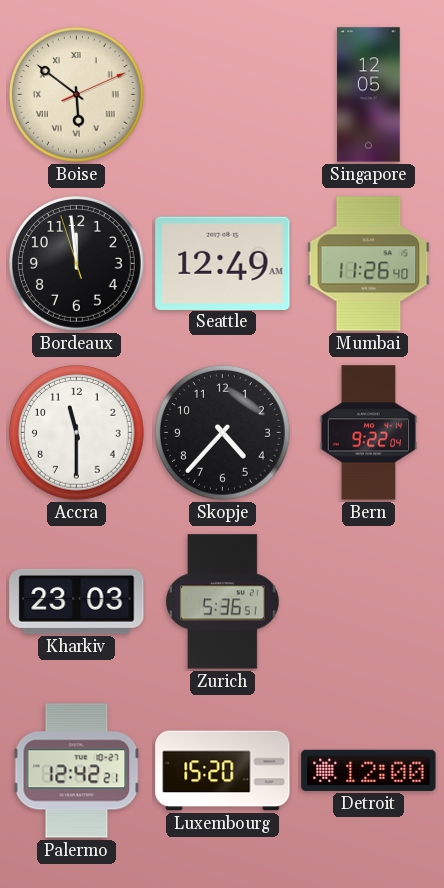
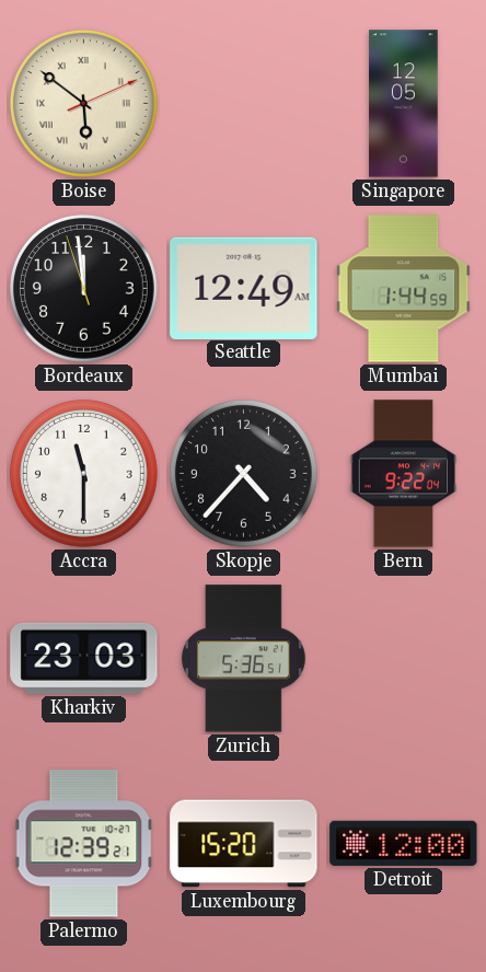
Mumbai: 11:26 -> 1:44 (404, 289)
Palermo: 12:42 -> 12:39 (84, 844)
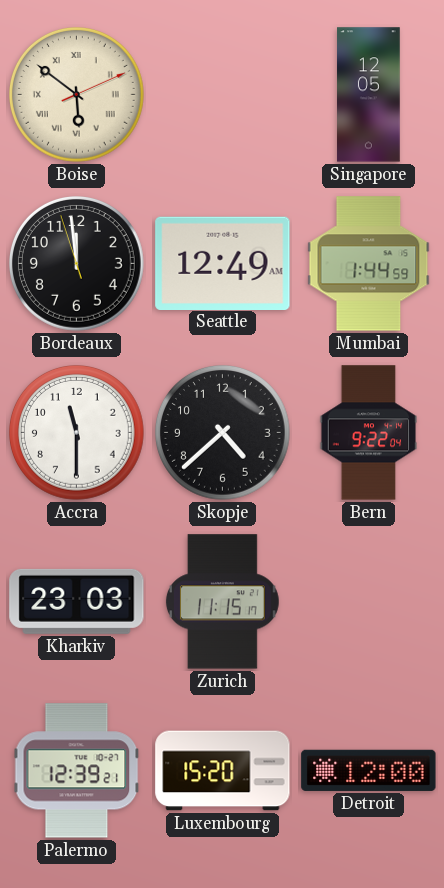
Skopje: 4:37 -> 4:38 (223, 433)
Zurich: 5:36 -> 11:15 (222, 602)
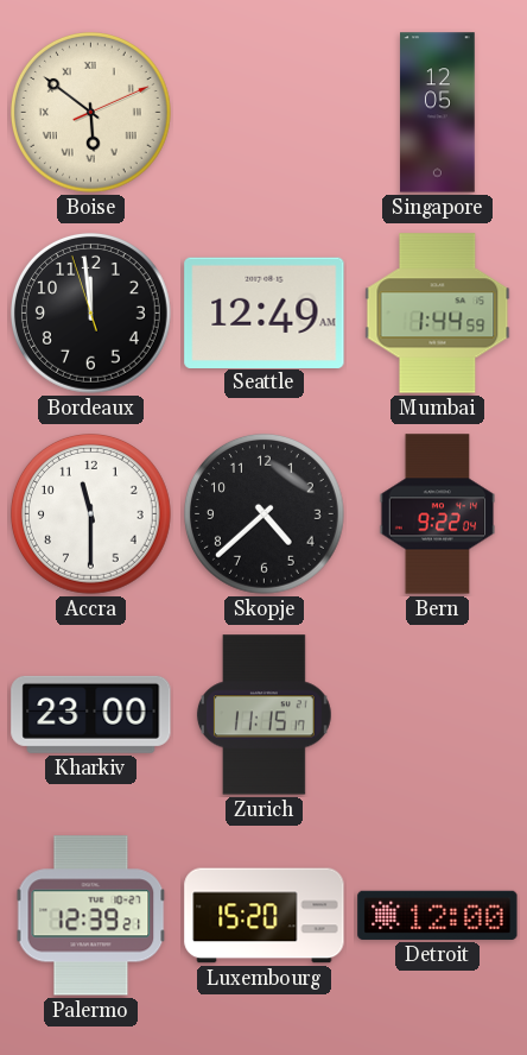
Kharkiv: 23:03 -> 23:00 (91, 714)
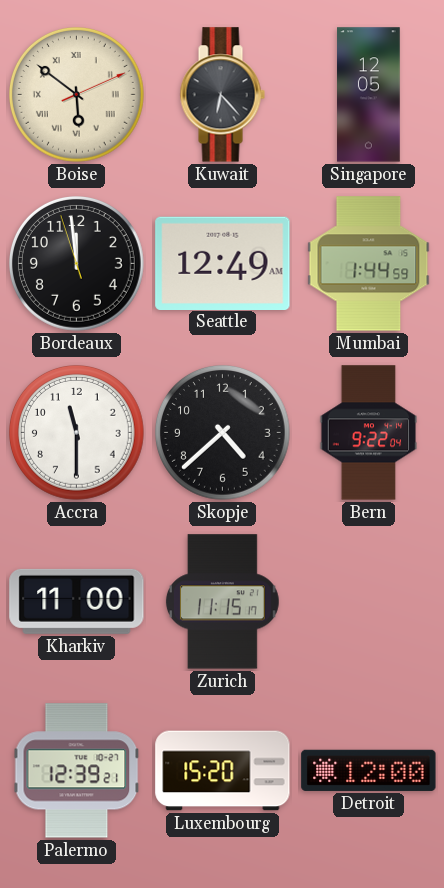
Kuwait: none -> 6:23 (222, 95)
Kharkiv: 23:00 -> 11:00 (77, 601)
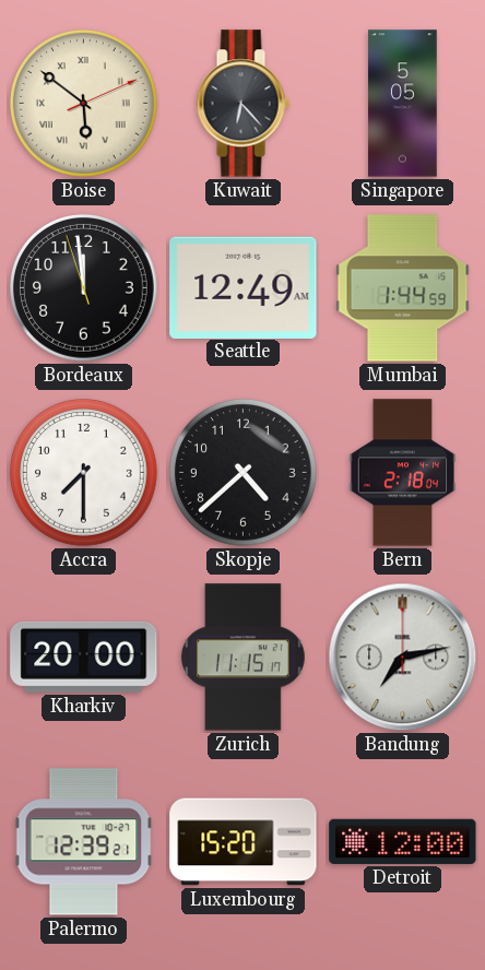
Singapore: 12:05 -> 5:05 (403, 104)
Accra: 11:30 -> 7:30 (84, 473)
Bern: 9:22 -> 2:18 (403, 473)
Kharkiv: 11:00 -> 20:00 (84, 656)
Bandung: none -> 7:13 (403, 658)
